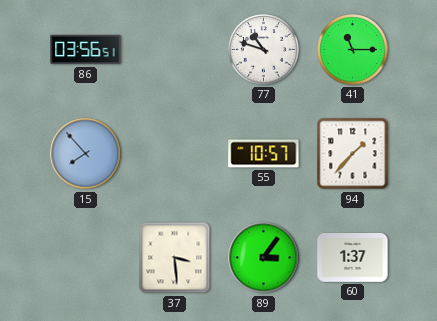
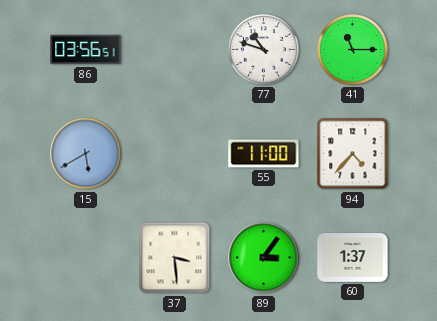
15: 7:53 -> 5:40 (86, 154)
55: 10:57 -> 11:00 (264, 154)
94: 1:37 -> 4:37 (353, 154)
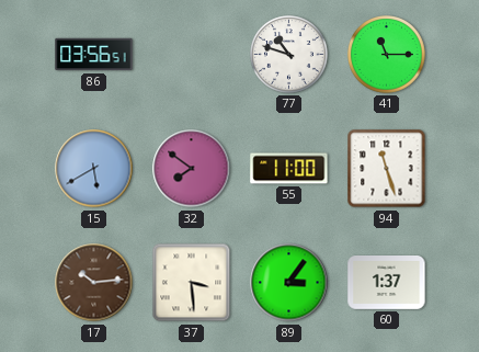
32: none -> 7:51 (192, 169)
94: 4:37 -> 11:27 (387, 169)
17: none -> 10:14 (94, 283)
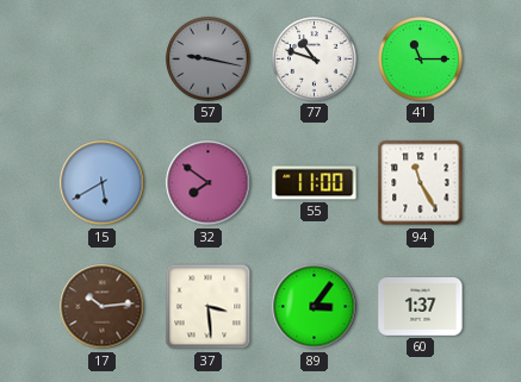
86: 03:56 -> none (94, 55)
57: none -> 9:17 (209, 60)
94: 11:27 -> 11:25 (421, 183)
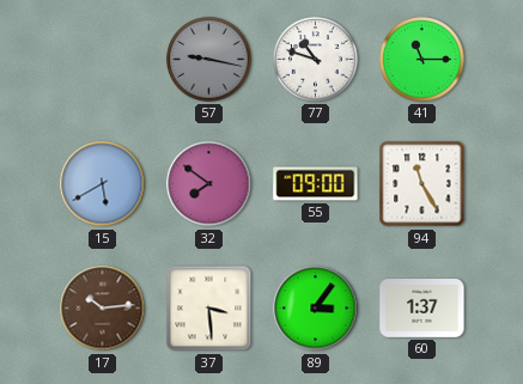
55: 11:00 -> 09:00 (316, 184)
